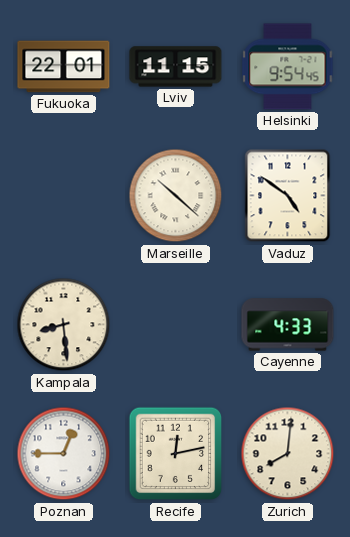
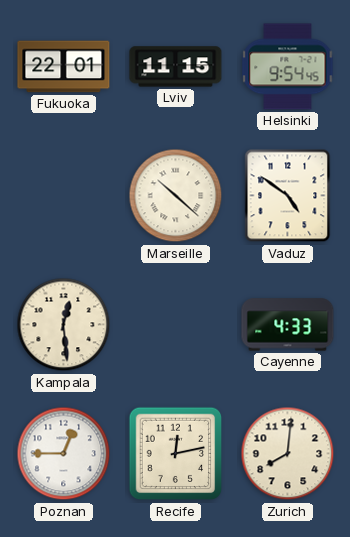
Kampala: 8:29 -> 12:29 (64, 325)
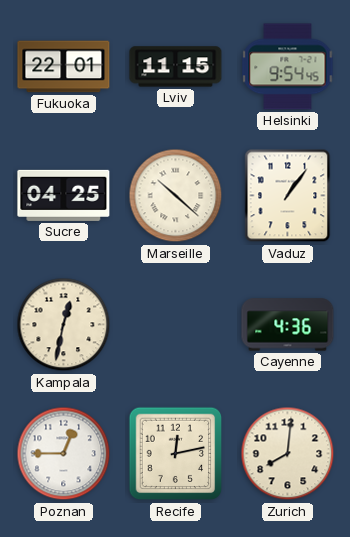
Sucre: none -> 04:25 (64, 195)
Vaduz: 4:51 -> 1:06 (288, 196)
Kampala: 12:29 -> 12:32 (64, 325)
Cayenne: 4:33 -> 4:36 (288, 325)
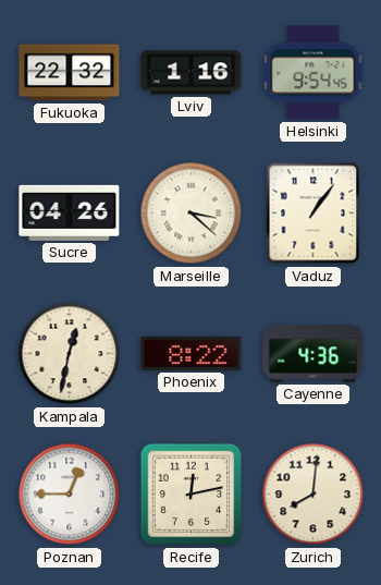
Fukuoka: 22:01 -> 22:32 (70, 73)
Lviv: 11:15 -> 1:16 (192, 73)
Sucre: 04:25 -> 04:26 (70, 212)
Marseille: 10:22 -> 3:22 (192, 214)
Phoenix: none -> 8:22 (192, 353)
